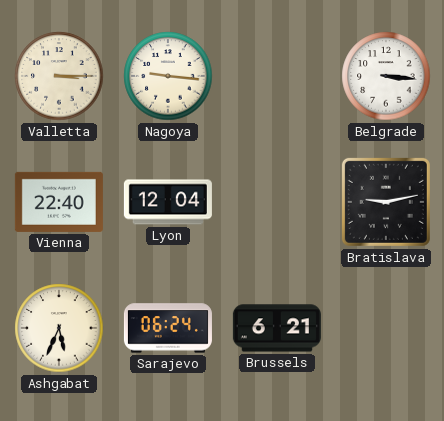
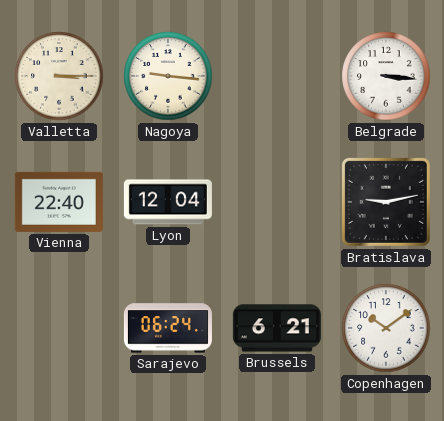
Ashgabat: 5:34 -> none (59, 328)
Copenhagen: none -> 10:09 (386, 328)
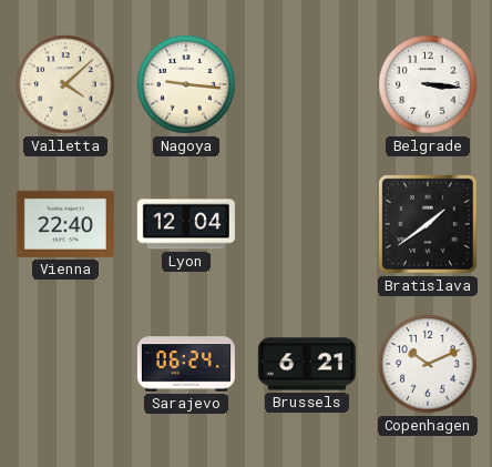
Valletta: 3:15 -> 4:08 (65, 84)
Bratislava: 9:13 -> 1:39 (428, 224)
Copenhagen: 10:09 -> 10:11 (428, 364)
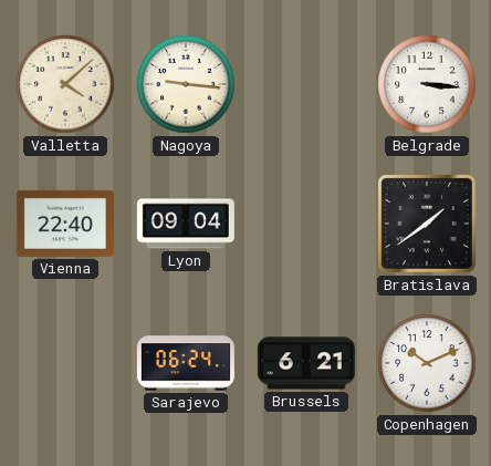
Lyon: 12:04 -> 09:04 (186, 224)
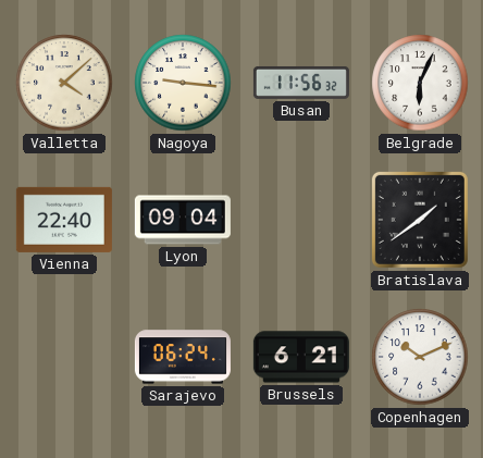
Busan: none -> 11:56 (301, 83)
Belgrade: 3:16 -> 6:04 (420, 83)
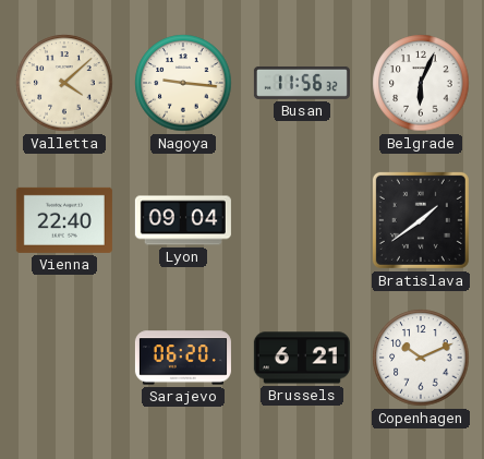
Sarajevo: 06:24 -> 06:20 (183, 358)
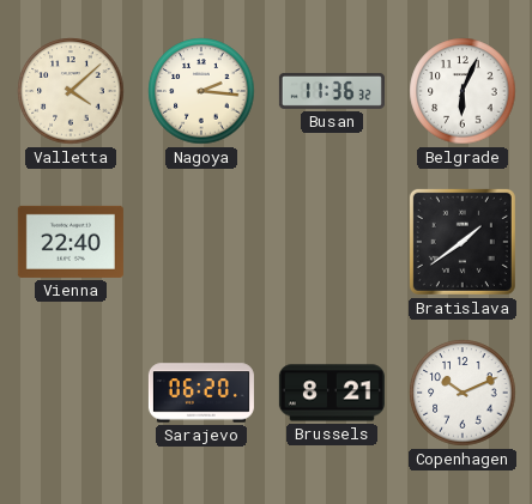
Nagoya: 9:16 -> 2:16 (201, 91)
Busan: 11:56 -> 11:36 (332, 91)
Lyon: 09:04 -> none (183, 220)
Brussels: 6:21 -> 8:21 (332, 393)
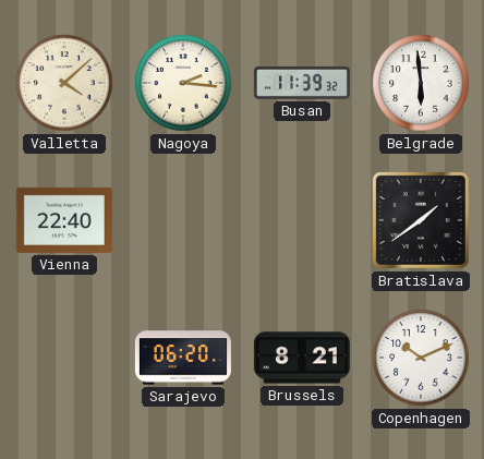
Busan: 11:36 -> 11:39 (302, 83)
Belgrade: 6:04 -> 5:59 (421, 83)
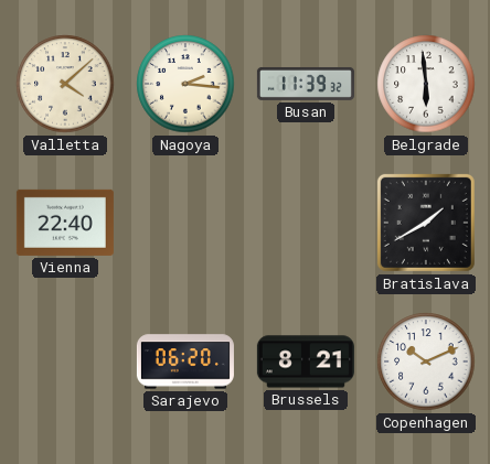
Bratislava: 1:39 -> 1:40 (426, 223)
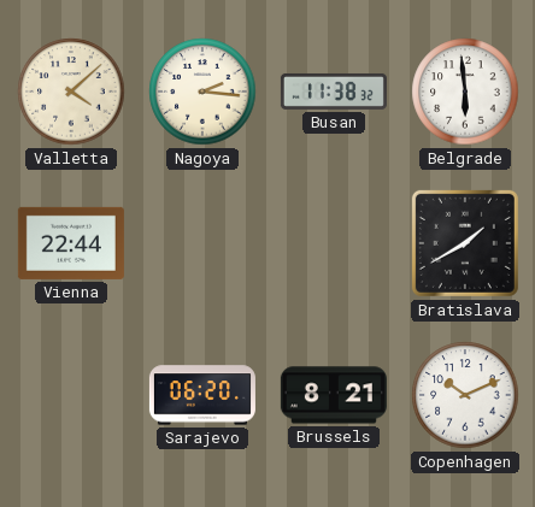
Busan: 11:39 -> 11:38 (334, 92)
Vienna: 22:40 -> 22:44 (71, 243)
